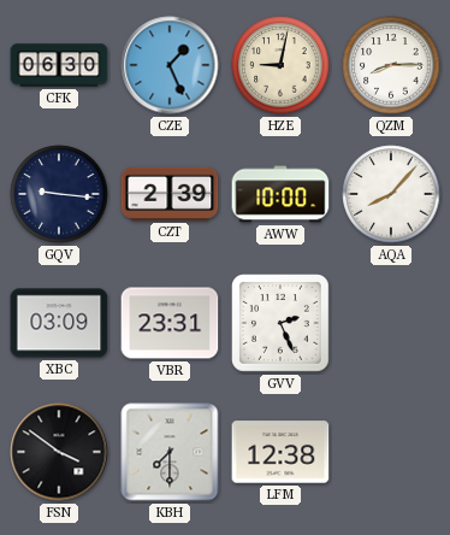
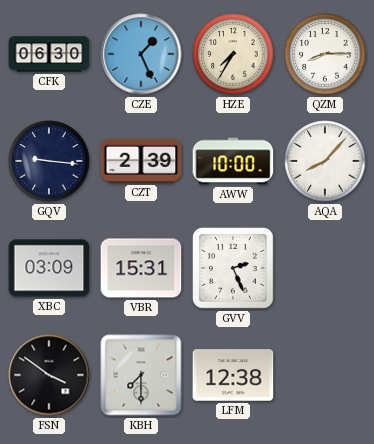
HZE: 9:02 -> 7:35 (233, 54)
VBR: 23:31 -> 15:31 (141, 268)
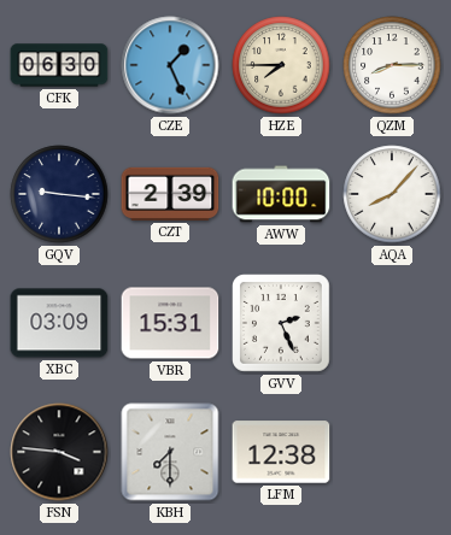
HZE: 7:35 -> 7:45 (281, 65)
FSN: 3:51 -> 3:46 (59, 452)
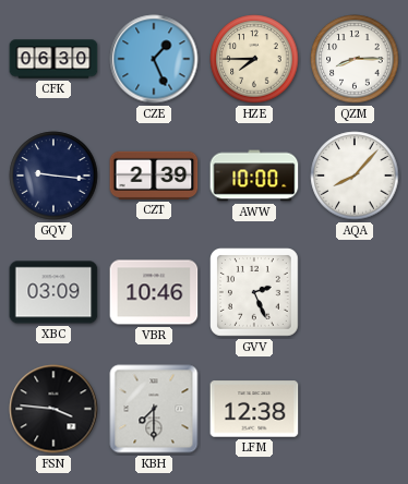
VBR: 15:31 -> 10:46 (154, 292)
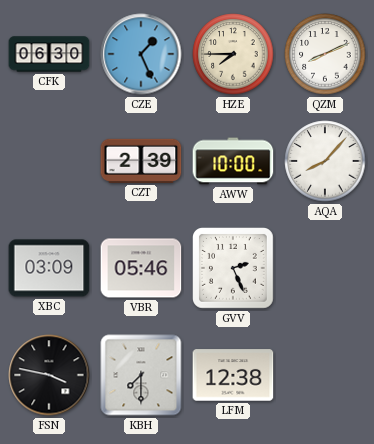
QZM: 8:15 -> 8:11 (325, 54)
GQV: 9:16 -> none (53, 176)
VBR: 10:46 -> 05:46 (141, 268)
FSN: 3:46 -> 3:47 (49, 375)
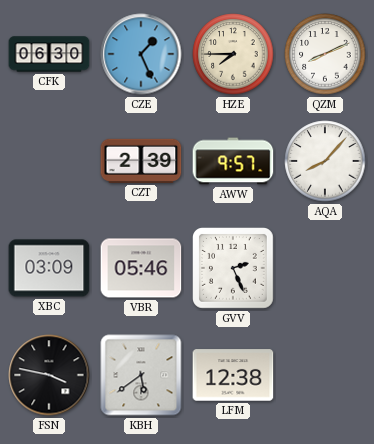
AWW: 10:00 -> 9:57 (233, 161)
KBH: 7:30 -> 5:39 (141, 375)
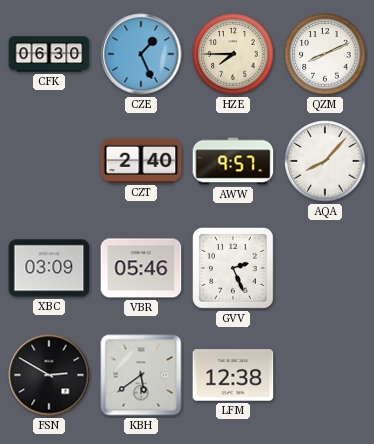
CZT: 2:39 -> 2:40 (141, 161)
FSN: 3:47 -> 2:50 (49, 375)
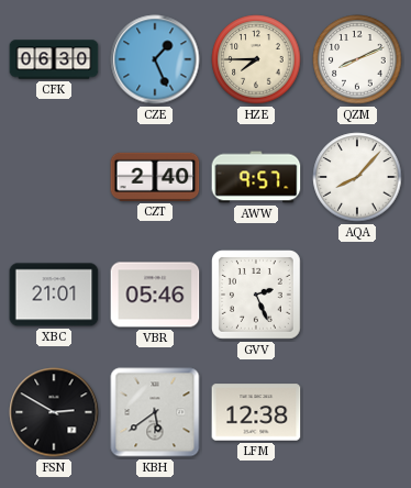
XBC: 03:09 -> 21:01 (54, 295)
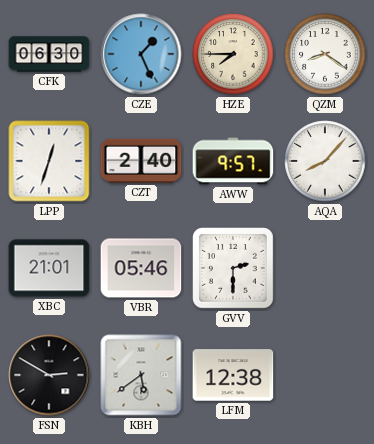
QZM: 8:11 -> 8:21 (325, 54)
LPP: none -> 12:33 (49, 161)
GVV: 2:26 -> 2:30 (234, 269)
